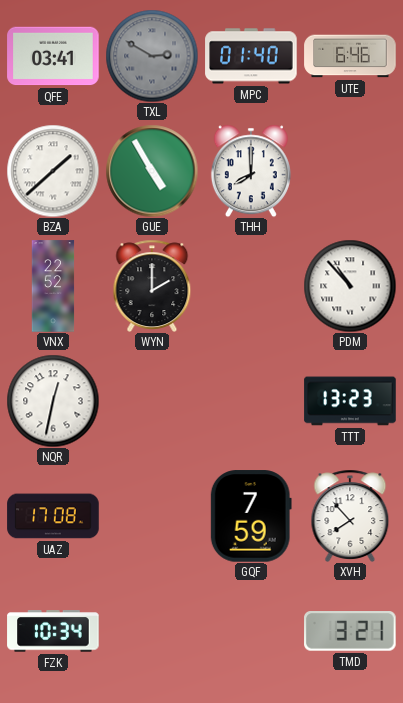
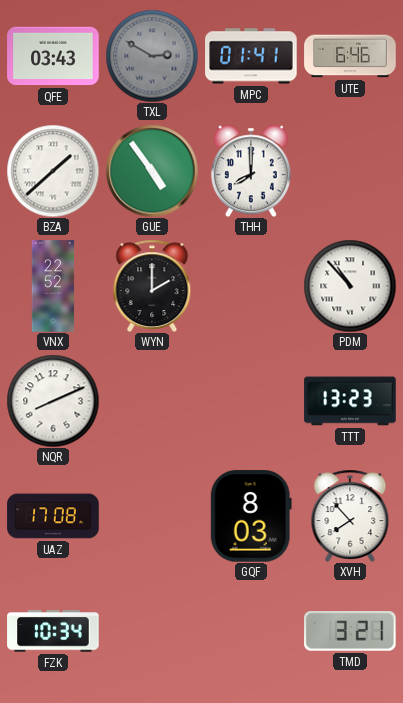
QFE: 03:41 -> 03:43 (53, 56)
MPC: 01:40 -> 01:41 (251, 56)
GUE: 4:55 -> 4:54 (152, 171)
NQR: 12:32 -> 8:11 (53, 401)
GQF: 7:59 -> 8:03 (251, 516)
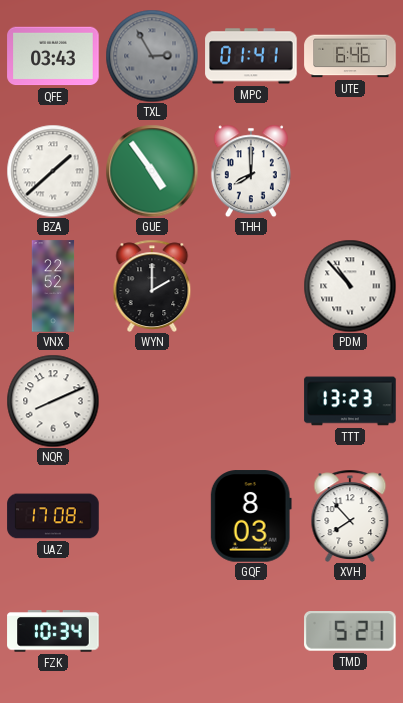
TXL: 2:50 -> 2:55 (152, 56)
TMD: 3:21 -> 5:21 (350, 632)
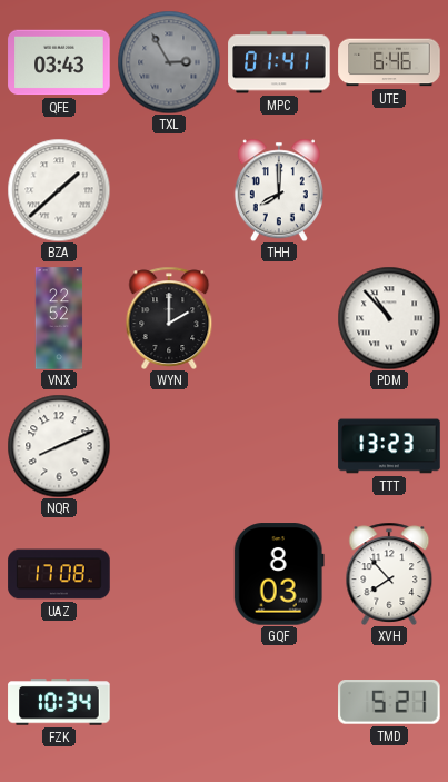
GUE: 4:54 -> none (152, 171)
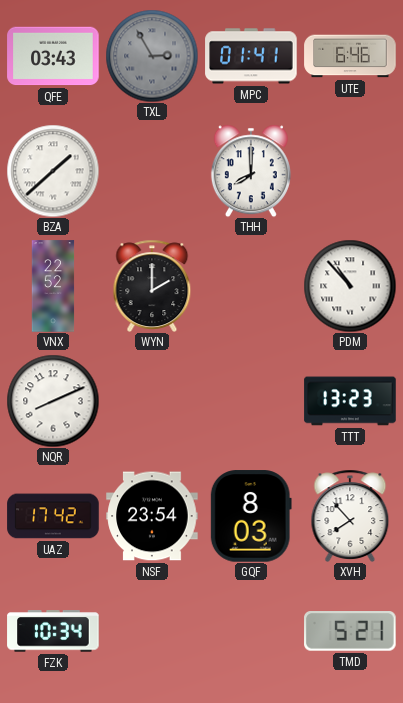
UAZ: 17:08 -> 17:42 (53, 516)
NSF: none -> 23:54 (152, 516)
